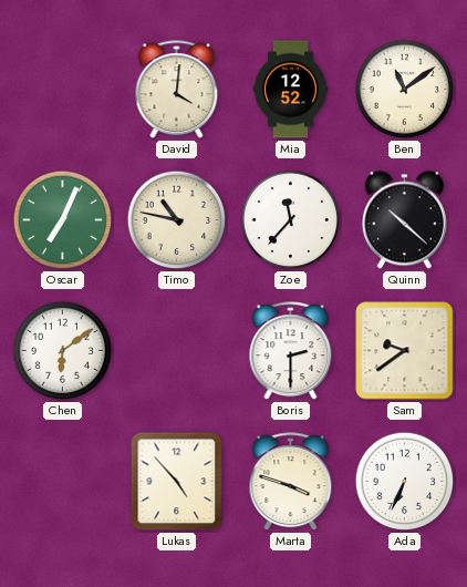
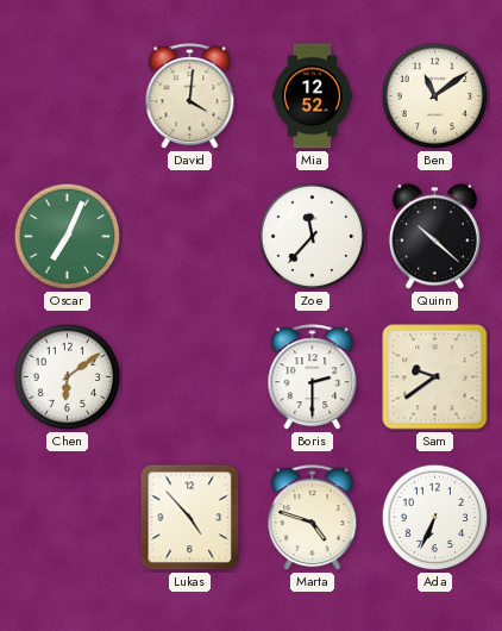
Timo: 10:47 -> none (177, 220)
Marta: 3:48 -> 4:48 (313, 518)
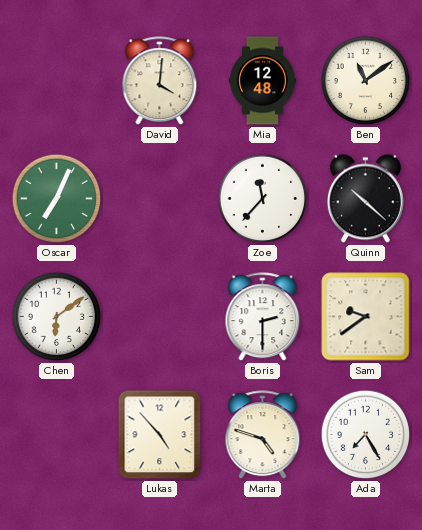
Mia: 12:52 -> 12:48 (262, 81)
Ada: 6:34 -> 7:25 (366, 435)
